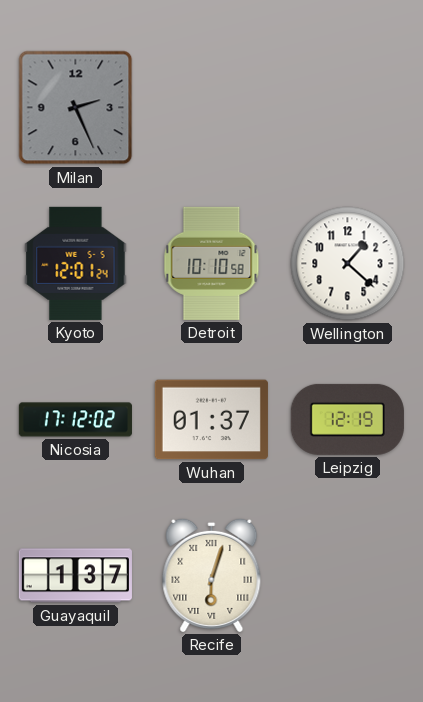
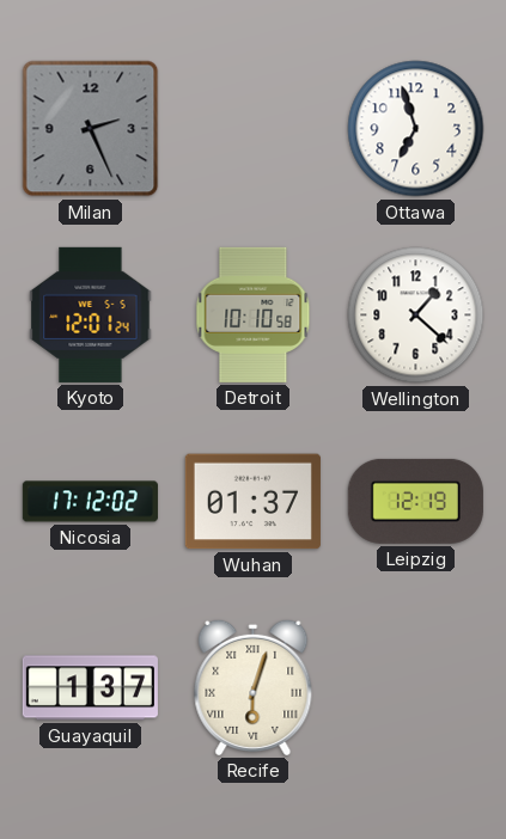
Ottawa: none -> 6:57 (416, 129)
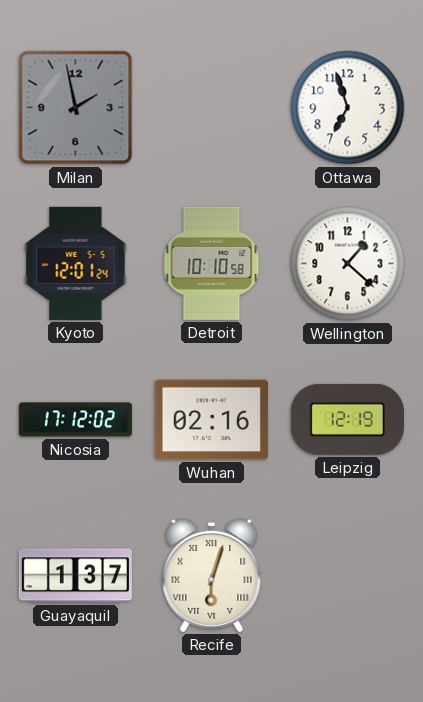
Milan: 2:26 -> 1:58 (76, 108)
Wuhan: 01:37 -> 02:16 (211, 420)
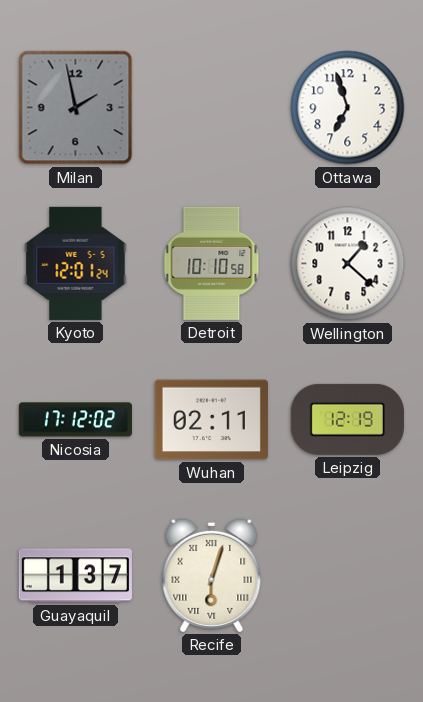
Wuhan: 02:16 -> 02:11 (211, 420)
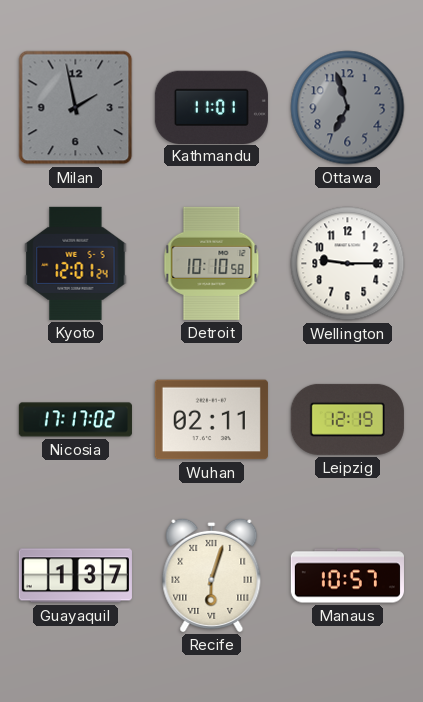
Kathmandu: none -> 11:01 (211, 107)
Ottawa dial: white -> grey (348, 108)
Wellington: 1:22 -> 9:15 (348, 264)
Nicosia: 17:12 -> 17:17 (75, 420)
Manaus: none -> 10:57 (347, 576)
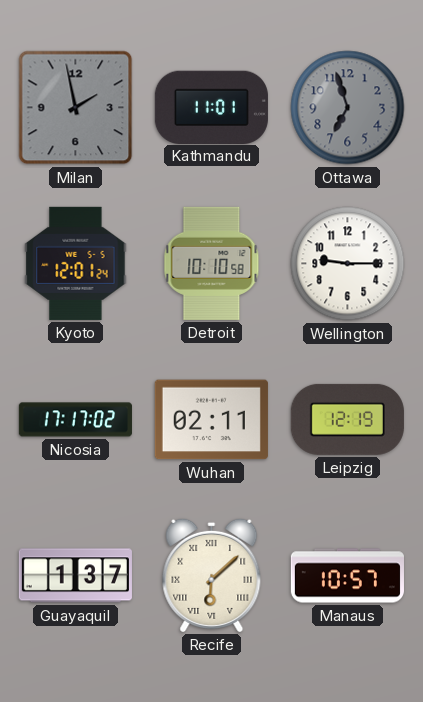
Recife: 6:03 -> 6:08 (212, 575)
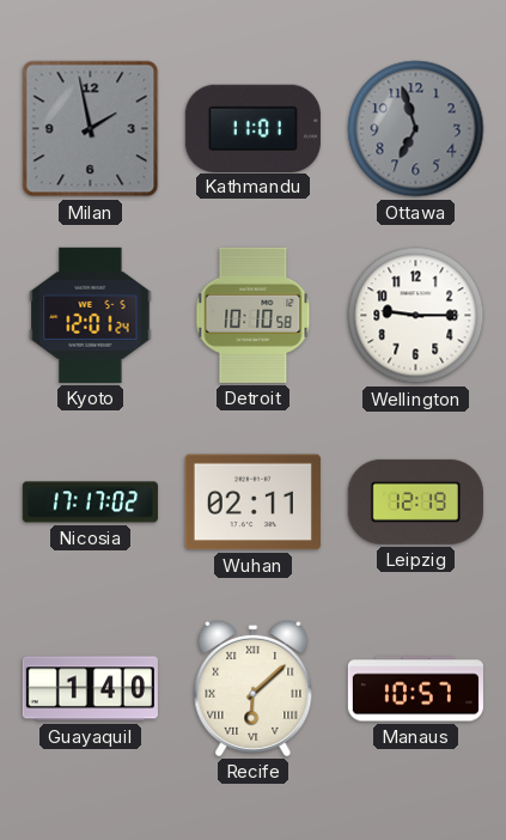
Guayaquil: 1:37 -> 1:40 (90, 689)
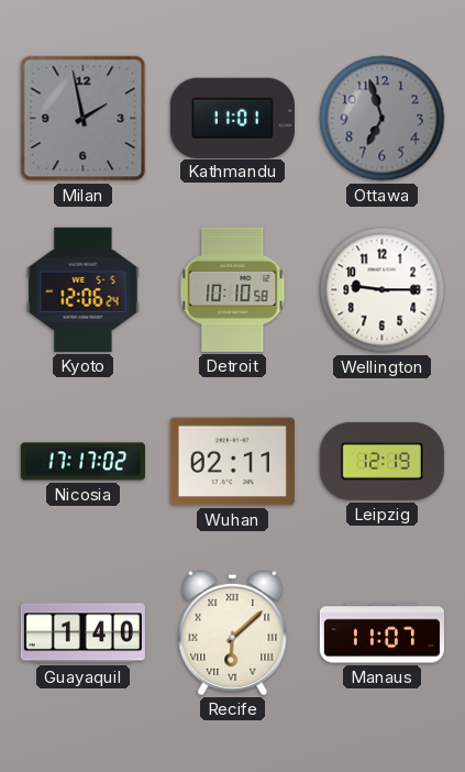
Kyoto: 12:01 -> 12:06 (84, 289)
Manaus: 10:57 -> 11:07 (381, 633)
